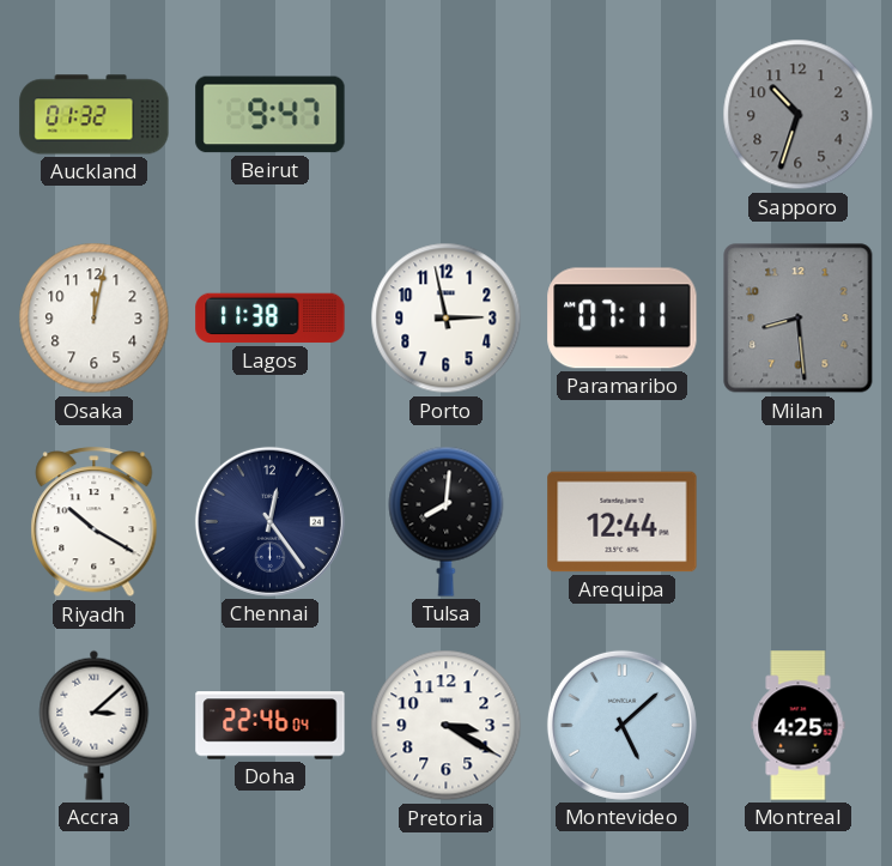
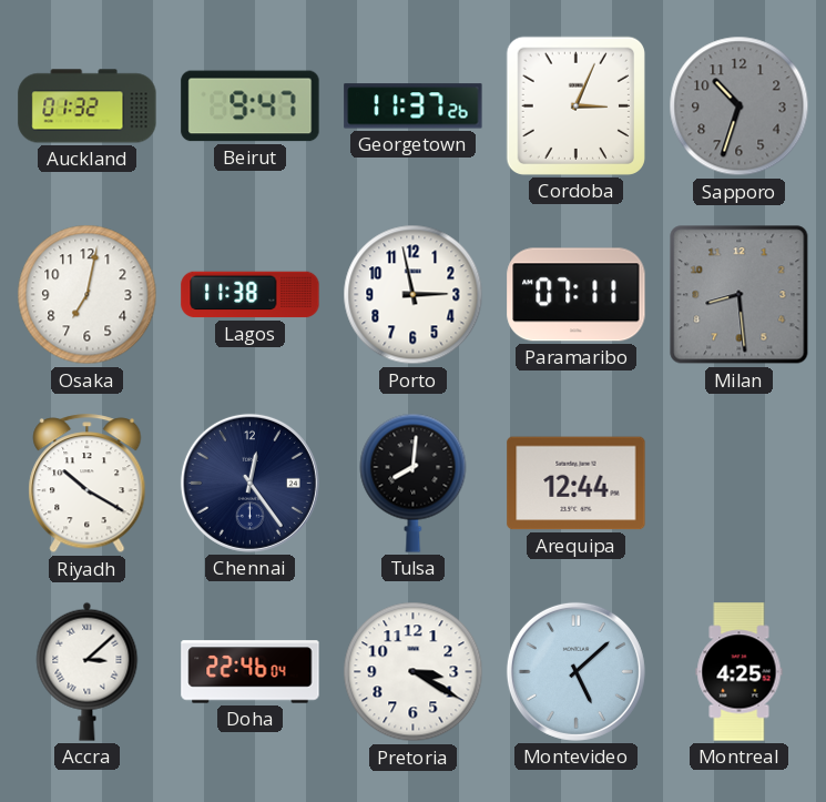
Georgetown: none -> 11:37 (414, 106)
Cordoba: none -> 3:04 (575, 105)
Osaka: 12:02 -> 7:02 (88, 295)
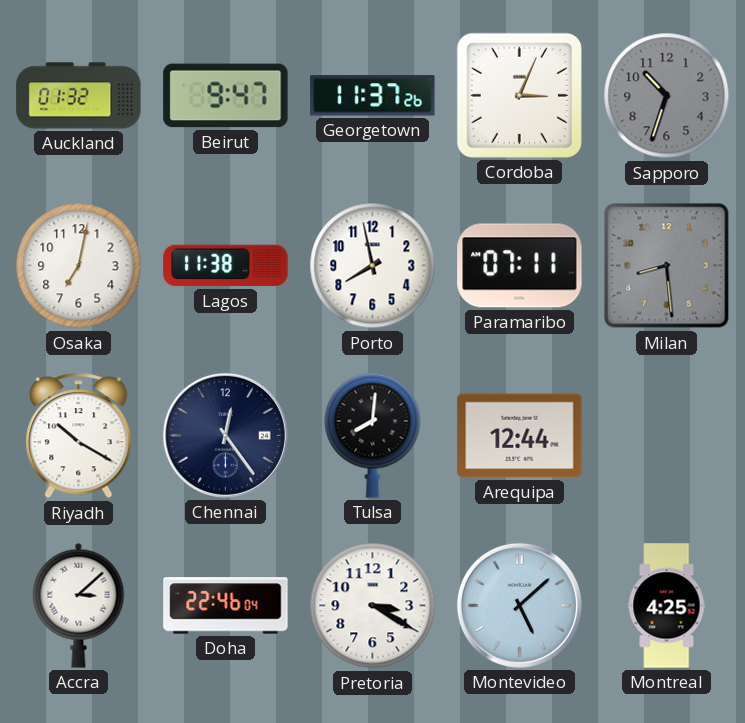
Porto: 2:58 -> 7:58 (373, 266)
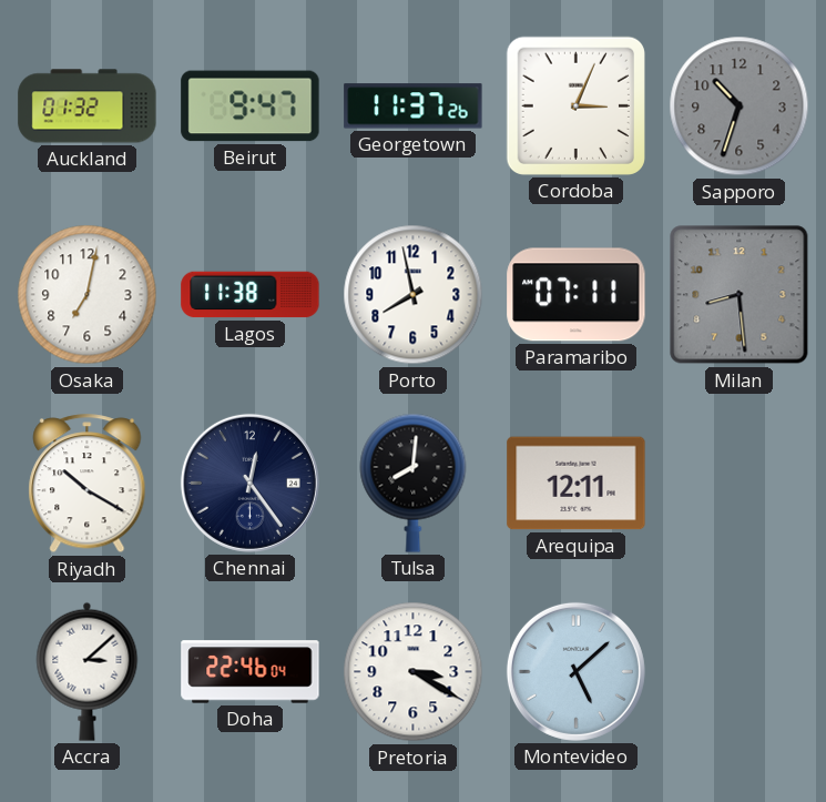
Arequipa: 12:44 -> 12:11 (577, 484)
Montreal: 4:25 -> none (667, 606)
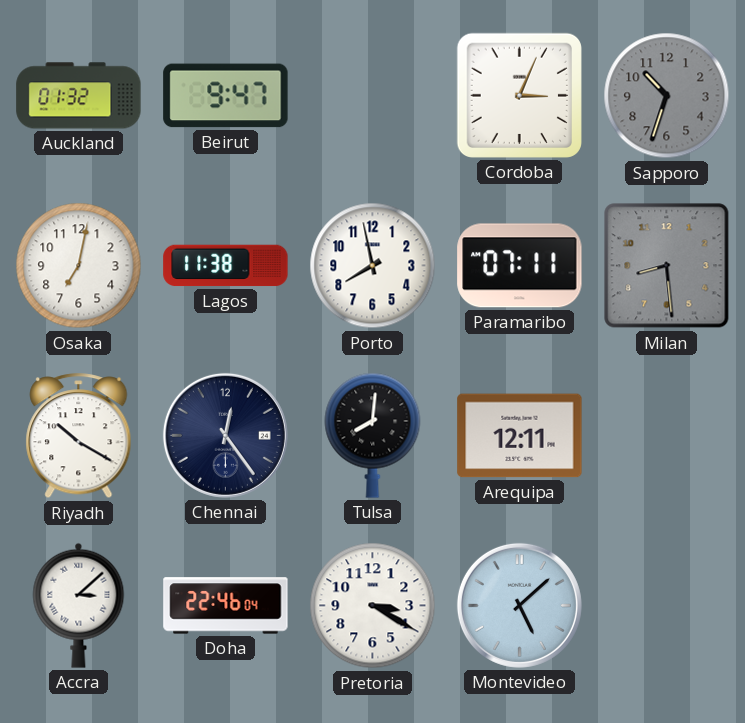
Georgetown: 11:37 -> none (414, 106)
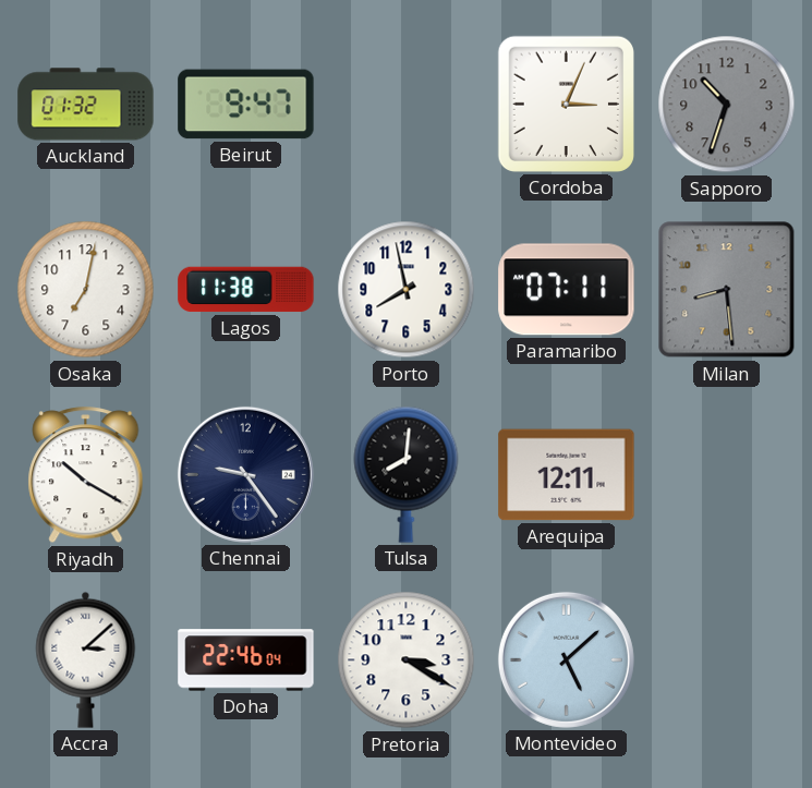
Chennai: 12:24 -> 9:24 (245, 474)
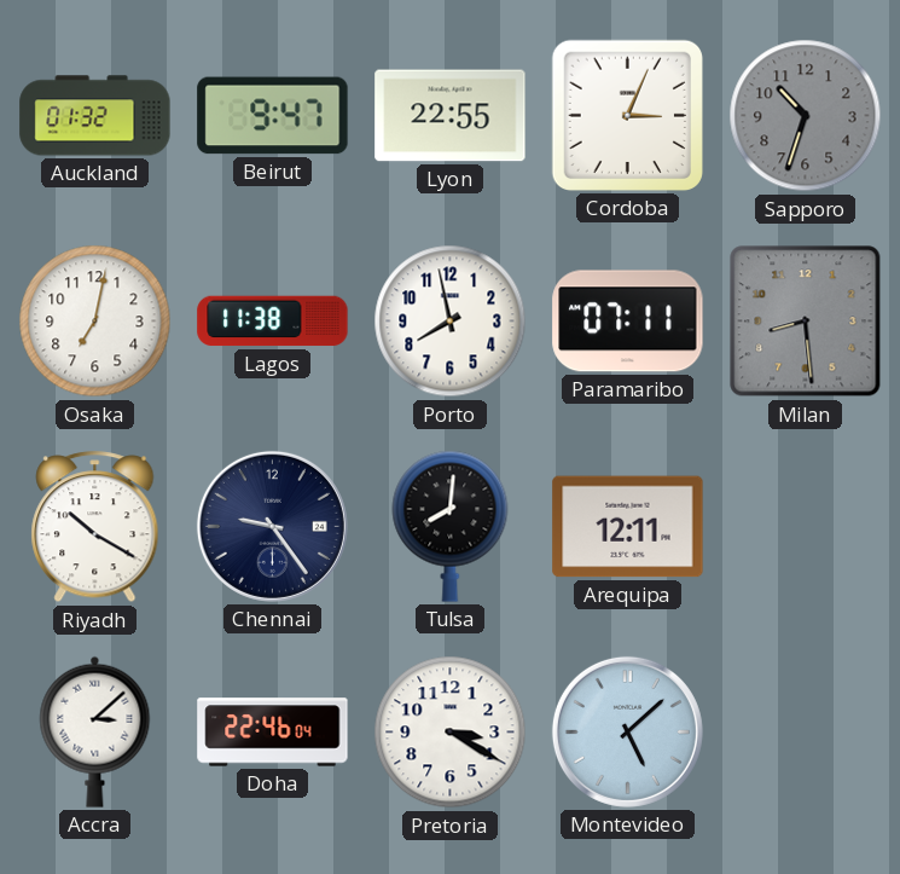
Lyon: none -> 22:55 (451, 116)
